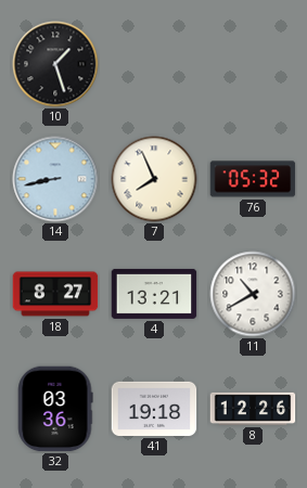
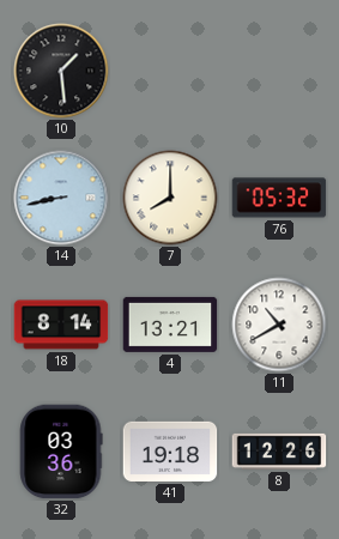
10: 1:27 -> 1:29 (61, 71)
7: 7:56 -> 8:00 (170, 198)
18: 8:27 -> 8:14 (61, 325)
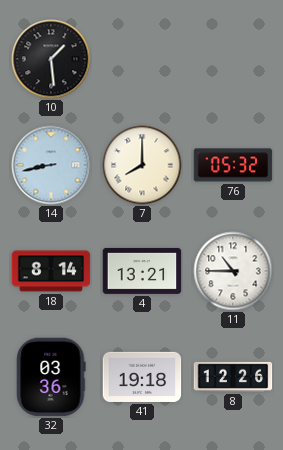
11: 10:40 -> 10:45 (233, 271)
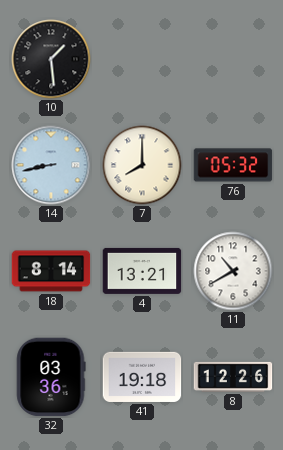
11: 10:45 -> 10:40 (233, 271)
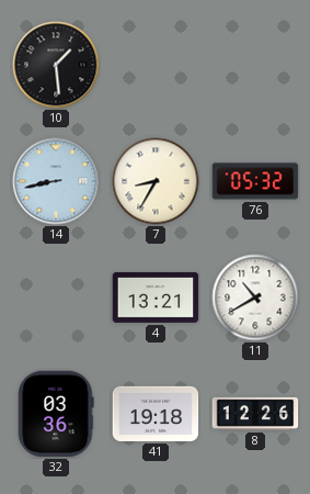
7: 8:00 -> 8:35 (156, 181)
18: 8:14 -> none (51, 271)
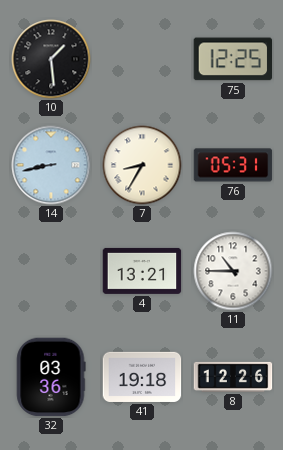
75: none -> 12:25 (233, 59)
76: 05:32 -> 05:31 (233, 165)
11: 10:40 -> 10:45 (233, 271)
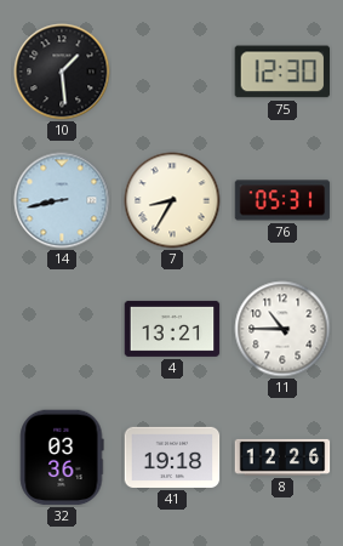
75: 12:25 -> 12:30 (282, 72)
